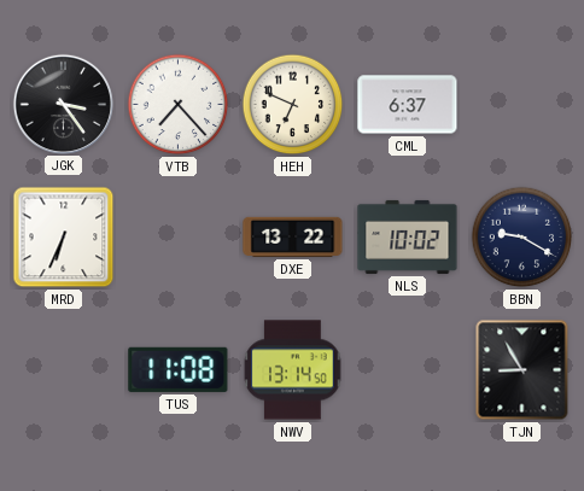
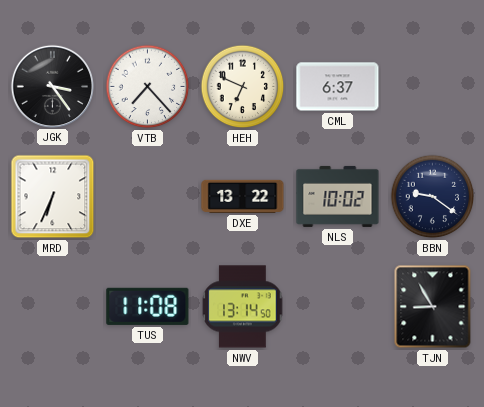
BBN: 9:20 -> 9:21 (433, 197)
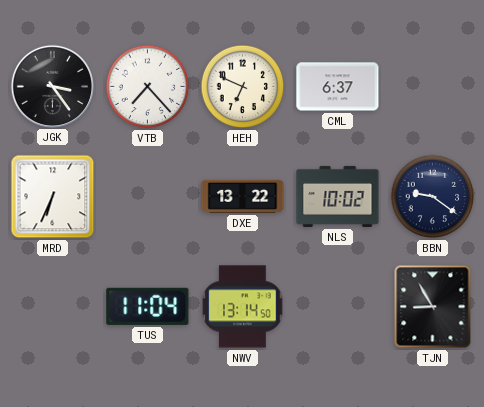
TUS: 11:08 -> 11:04 (148, 306)
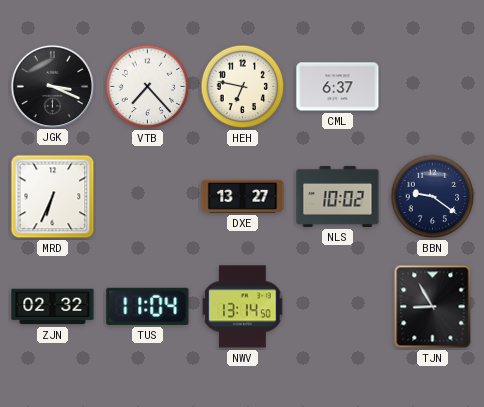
JGK: 3:24 -> 3:19 (52, 86)
HEH: 6:49 -> 6:47 (243, 87)
DXE: 13:22 -> 13:27 (243, 196)
ZJN: none -> 02:32 (53, 307)
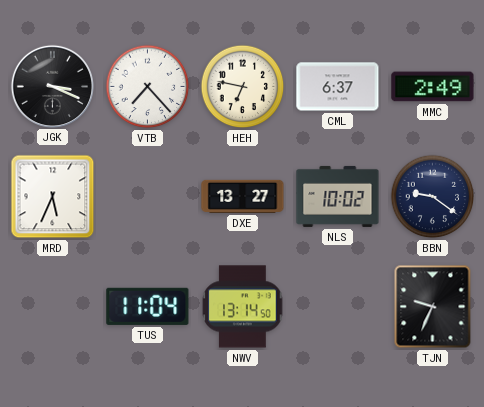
MMC: none -> 2:49 (433, 87)
MRD: 6:34 -> 5:34 (53, 197)
ZJN: 02:32 -> none (53, 307)
TJN: 8:55 -> 9:34 (433, 307)
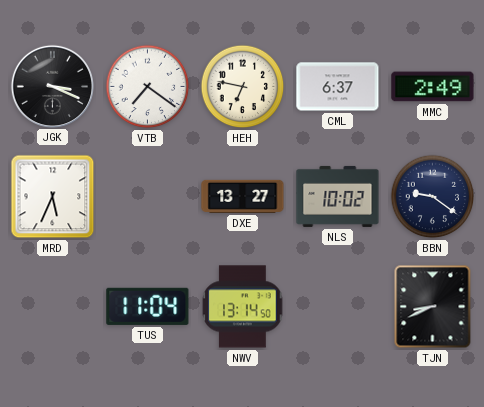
VTB: 7:23 -> 7:21 (148, 87)
TJN: 9:34 -> 8:41 (433, 307)
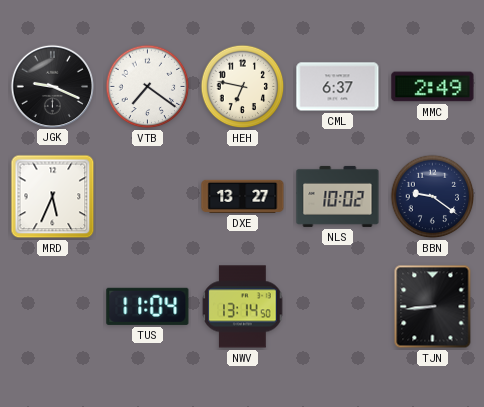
JGK: 3:19 -> 9:19 (52, 86)
TJN: 8:41 -> 8:44 (433, 307)
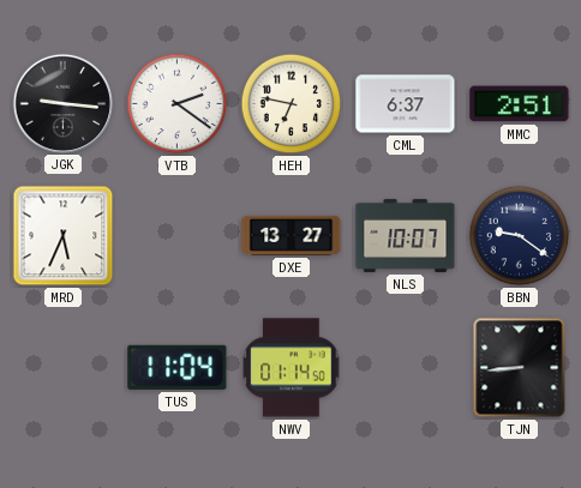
JGK: 9:19 -> 9:16 (62, 103)
VTB: 7:21 -> 2:21 (178, 104)
MMC: 2:49 -> 2:51 (520, 104)
NLS: 10:02 -> 10:07 (406, 235)
NWV: 13:14 -> 01:14 (292, 368)
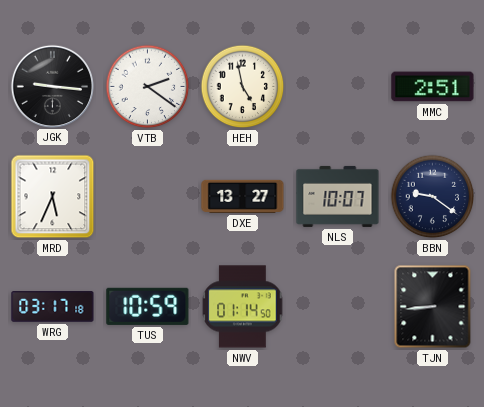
HEH: 6:47 -> 4:58 (243, 87)
CML: 6:37 -> none (406, 104)
WRG: none -> 03:17 (53, 307)
TUS: 11:04 -> 10:59 (148, 306)
